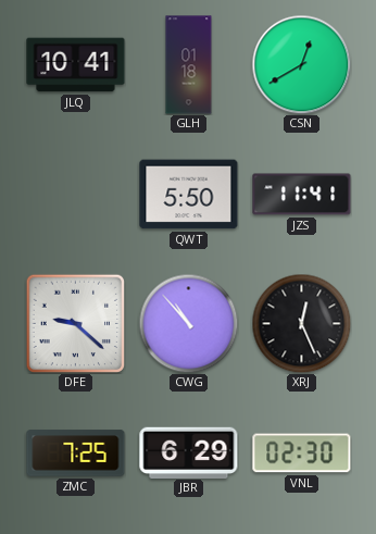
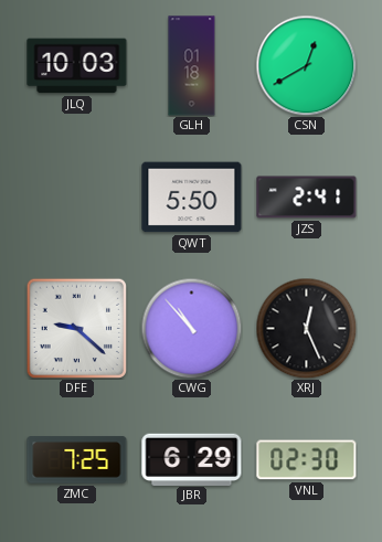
JLQ: 10:41 -> 10:03 (77, 66)
JZS: 11:41 -> 2:41 (307, 198)
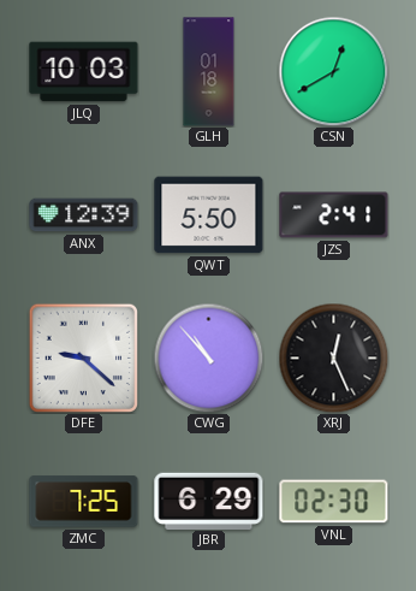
ANX: none -> 12:39 (84, 215)
